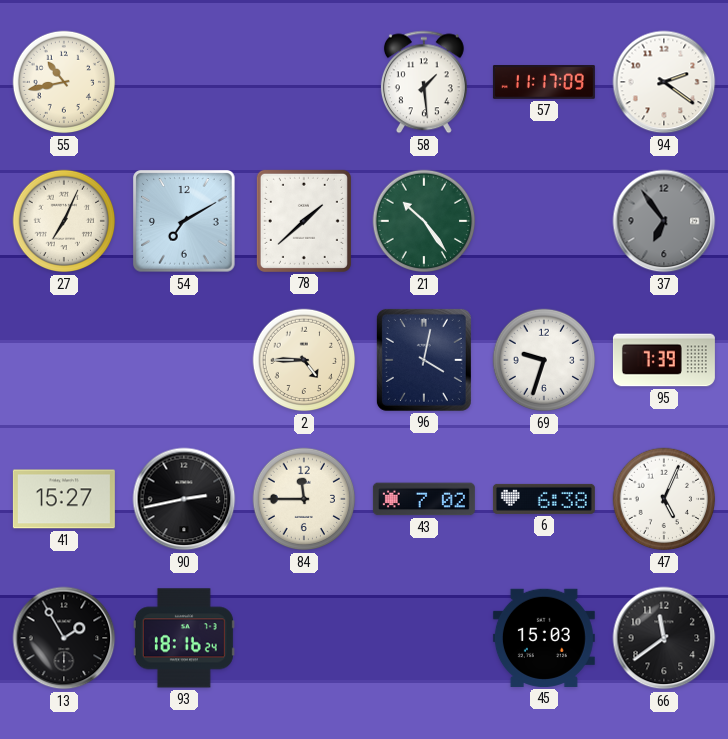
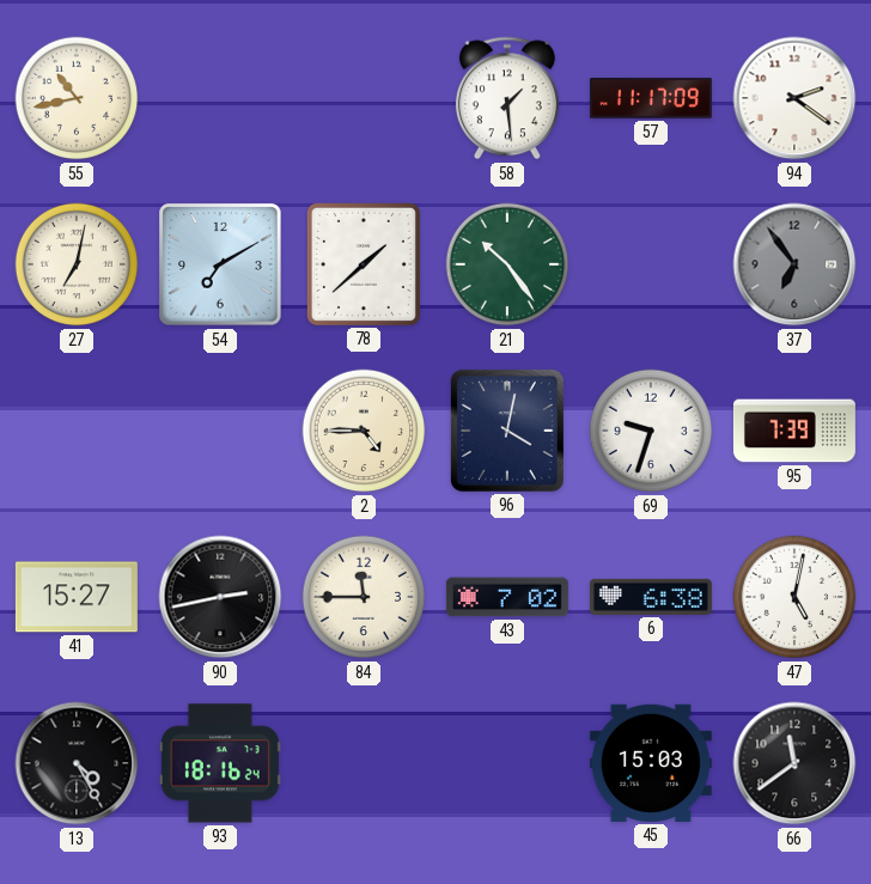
27: 7:04 -> 7:02 (77, 264)
47: 5:04 -> 5:02 (794, 597)
13: 1:55 -> 4:25 (77, 763)
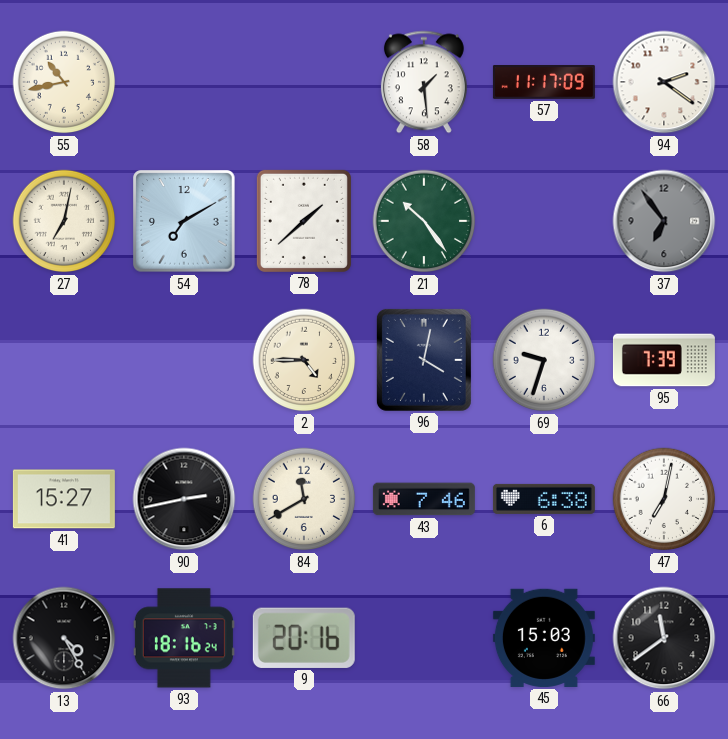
84: 11:45 -> 11:40 (304, 499)
43: 7:02 -> 7:46 (424, 499)
47: 5:02 -> 7:02 (664, 499)
9: none -> 20:16 (304, 638)
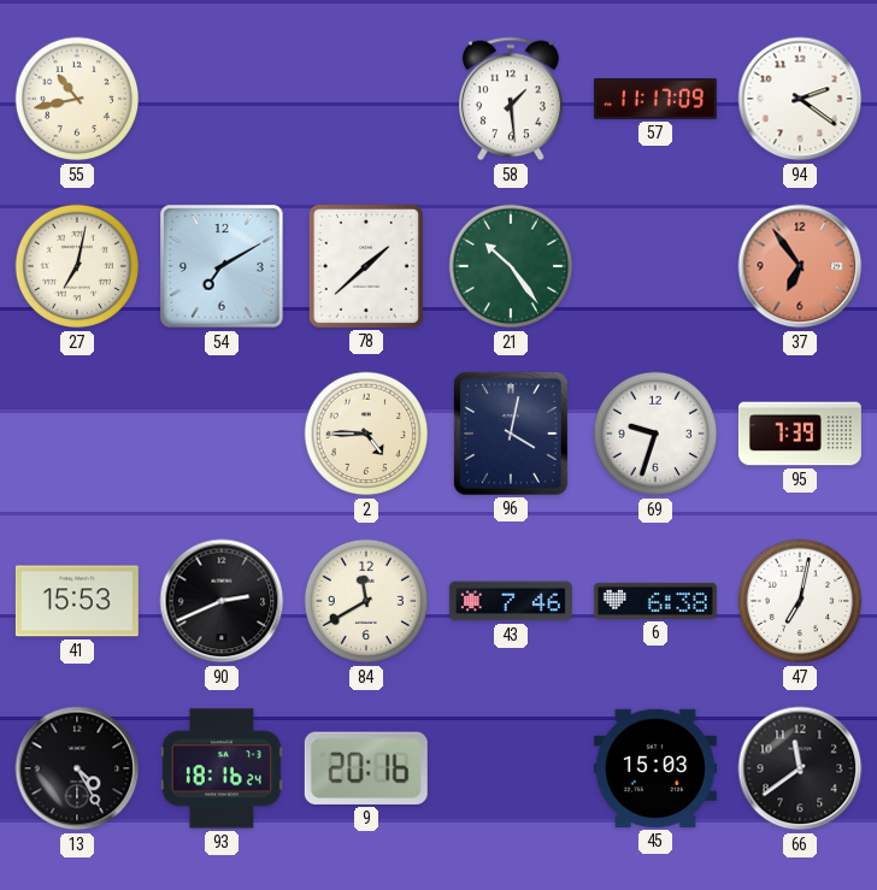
37 dial: grey -> salmon (800, 266)
41: 15:27 -> 15:53 (77, 601)
90: 2:43 -> 2:41 (222, 601)
